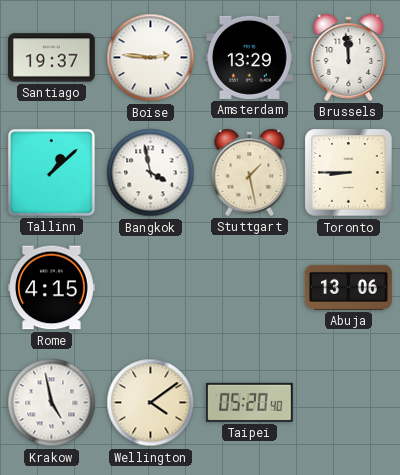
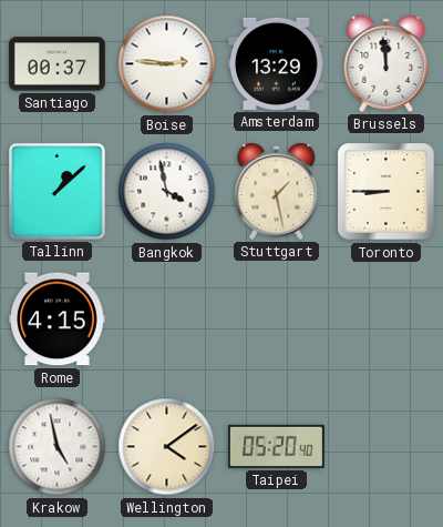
Santiago: 19:37 -> 00:37 (58, 64)
Abuja: 13:06 -> none (349, 287)
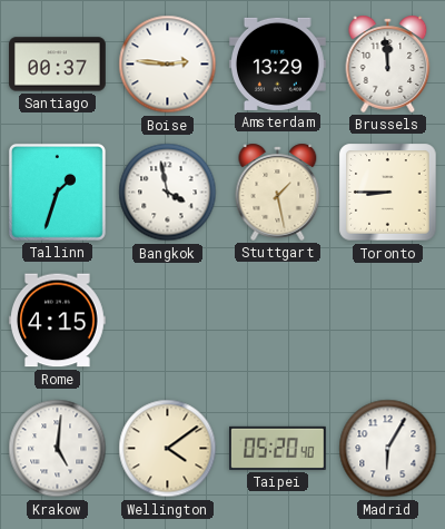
Tallinn: 1:08 -> 1:33 (57, 192)
Krakow: 4:58 -> 5:01 (58, 449)
Madrid: none -> 6:05 (388, 449)
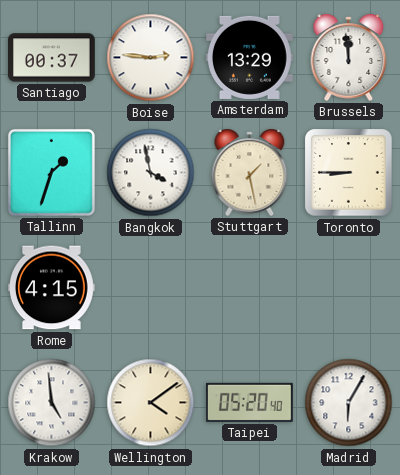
Krakow: 5:01 -> 4:59 (52, 403)
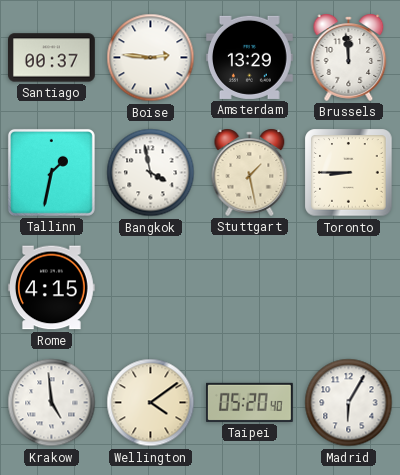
Tallinn: 1:33 -> 1:32 (51, 172)
